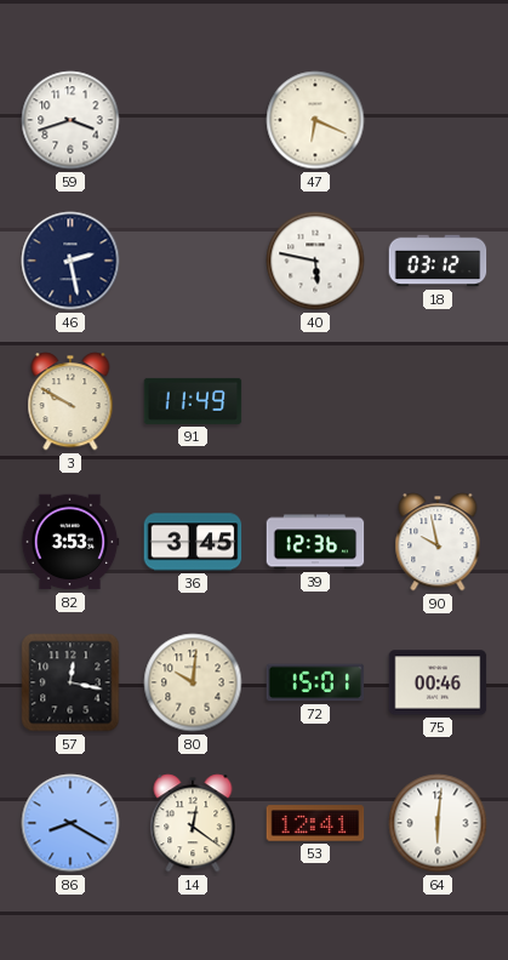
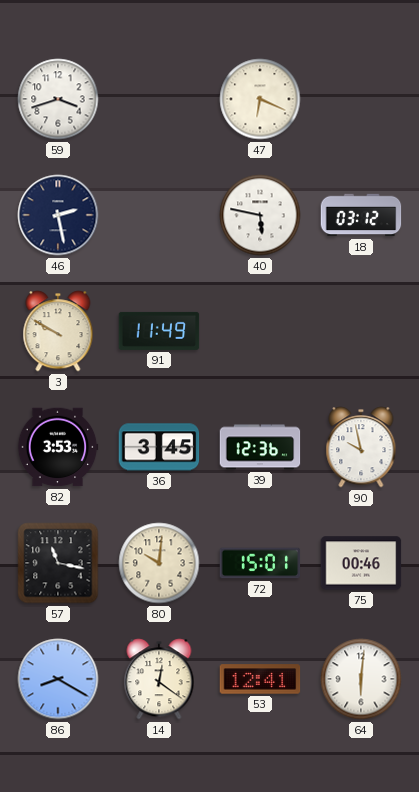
57: 12:17 -> 11:17 (58, 563)
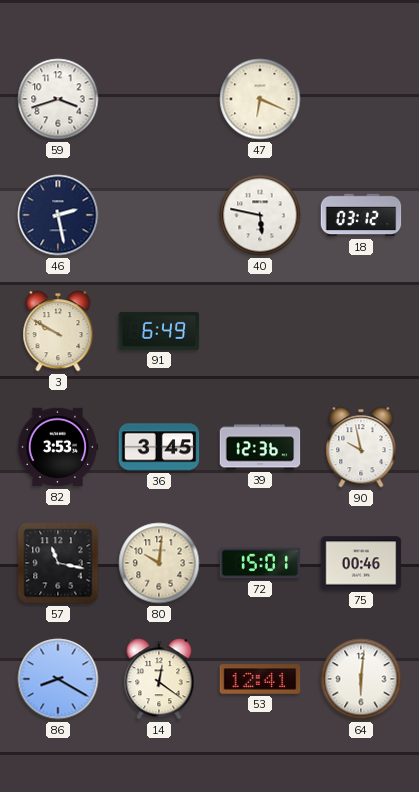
91: 11:49 -> 6:49 (159, 331)
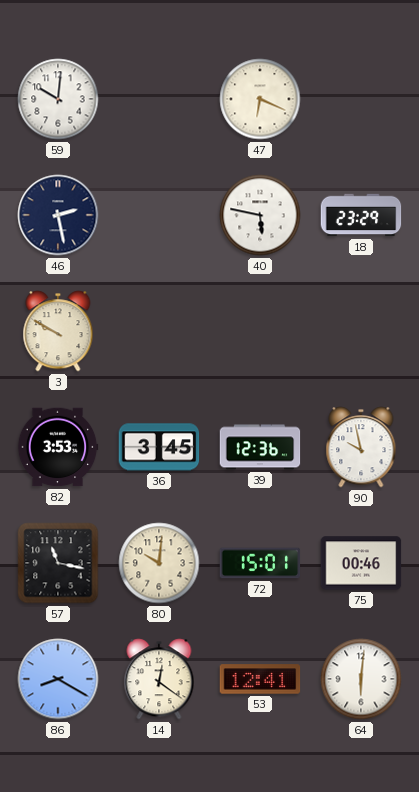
59: 3:42 -> 10:01 (58, 99)
18: 03:12 -> 23:29 (361, 215)
91: 6:49 -> none (159, 331)
